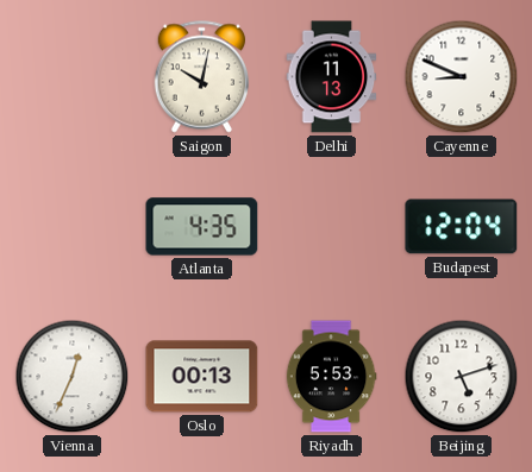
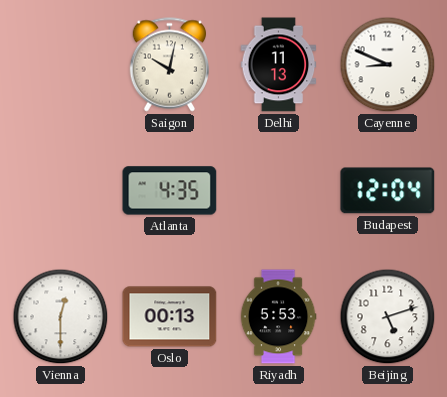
Vienna: 12:34 -> 12:30 (61, 317)
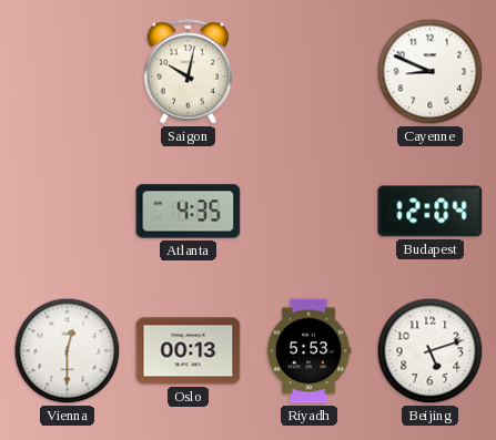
Delhi: 11:13 -> none (279, 65)
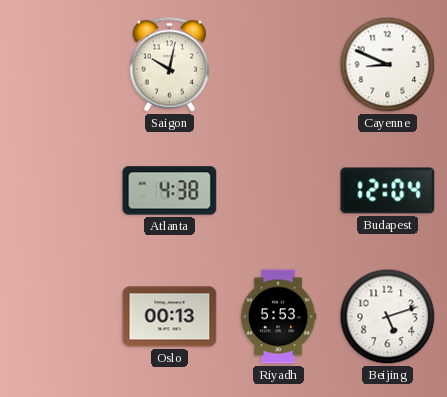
Atlanta: 4:35 -> 4:38 (170, 191)
Vienna: 12:30 -> none (68, 351)
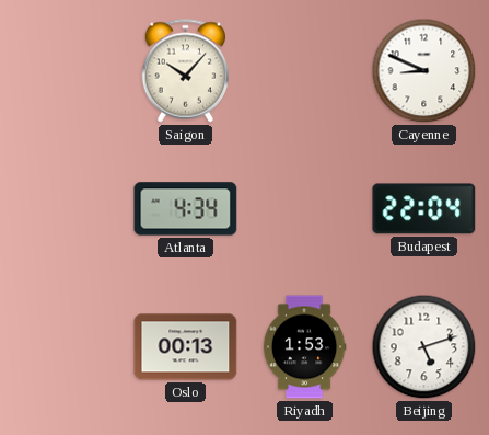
Saigon: 10:02 -> 10:07 (185, 71)
Atlanta: 4:38 -> 4:34 (186, 209)
Budapest: 12:04 -> 22:04 (424, 209)
Riyadh: 5:53 -> 1:53 (304, 347)
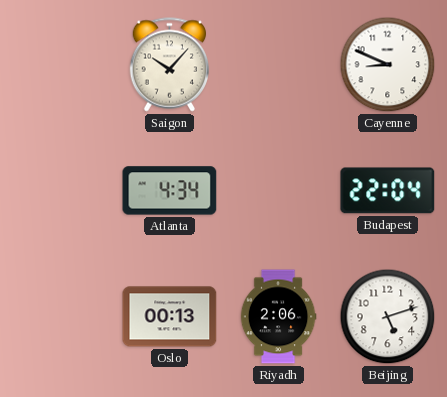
Riyadh: 1:53 -> 2:06 (278, 317)
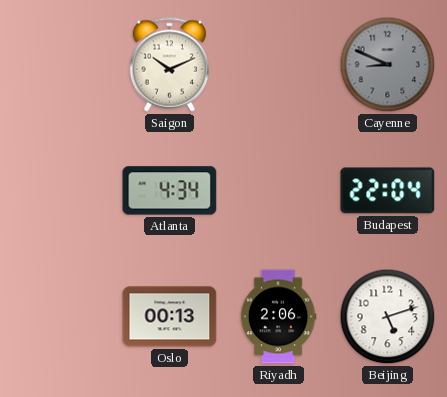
Saigon: 10:07 -> 10:11 (169, 65)
Cayenne dial: white -> grey (388, 65)
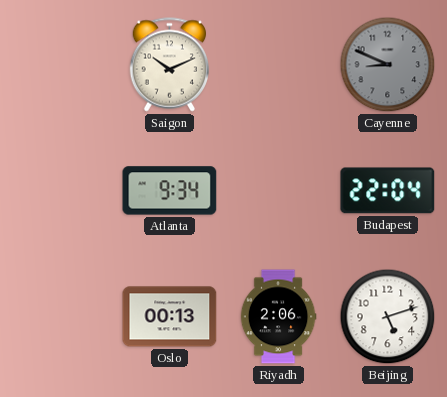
Atlanta: 4:34 -> 9:34 (170, 191)
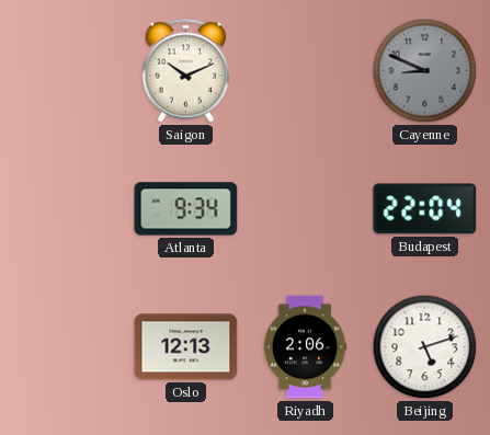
Oslo: 00:13 -> 12:13 (186, 347)
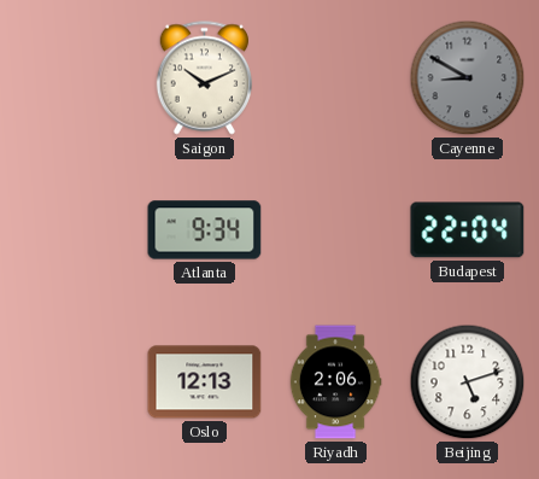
Cayenne: 8:49 -> 8:50 (468, 78)
